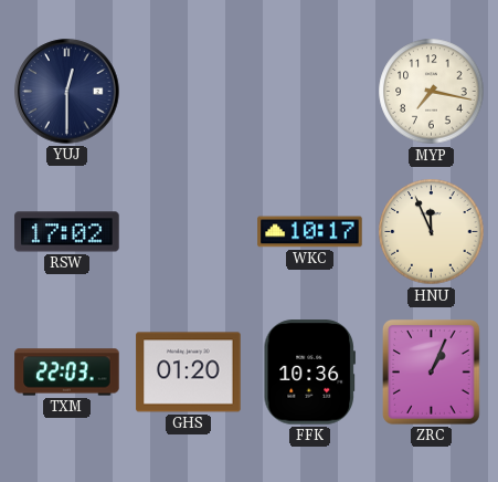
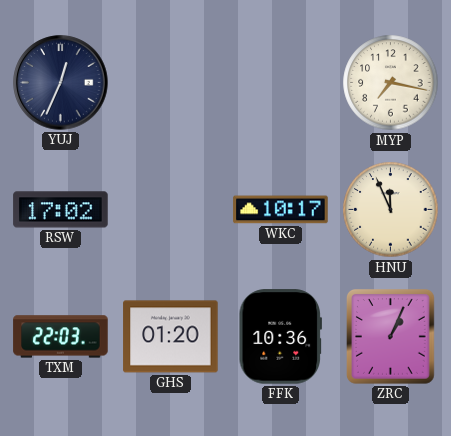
YUJ: 12:30 -> 12:34 (61, 83)
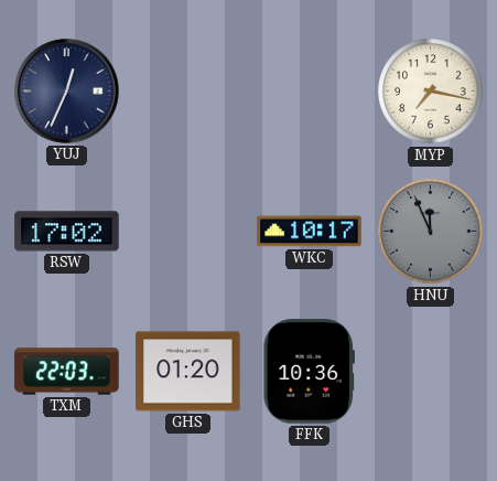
HNU dial: cream -> grey (431, 232)
ZRC: 1:04 -> none (390, 337)
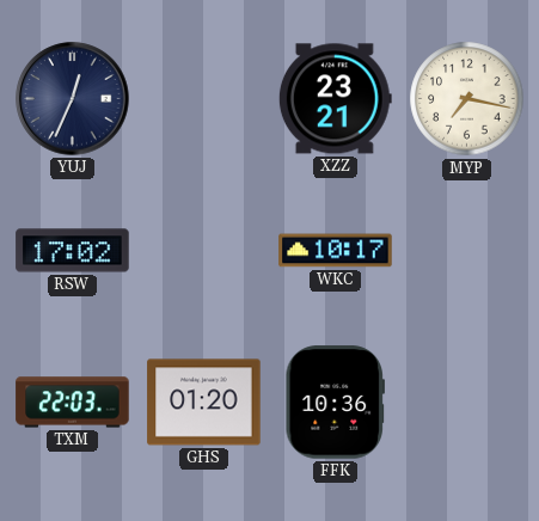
XZZ: none -> 23:21 (335, 99)
HNU: 11:56 -> none (431, 232)
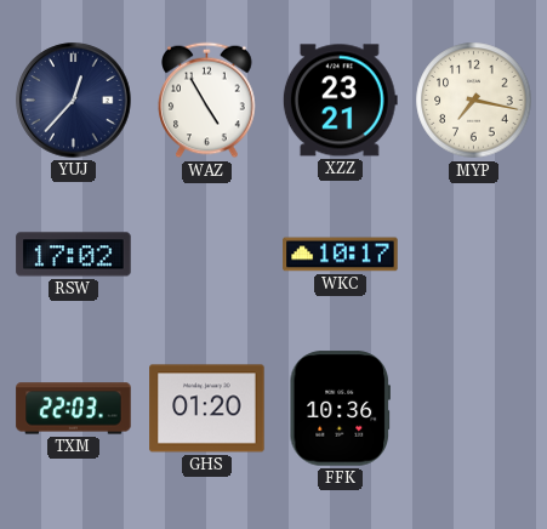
YUJ: 12:34 -> 12:37 (74, 101)
WAZ: none -> 4:55 (207, 101)
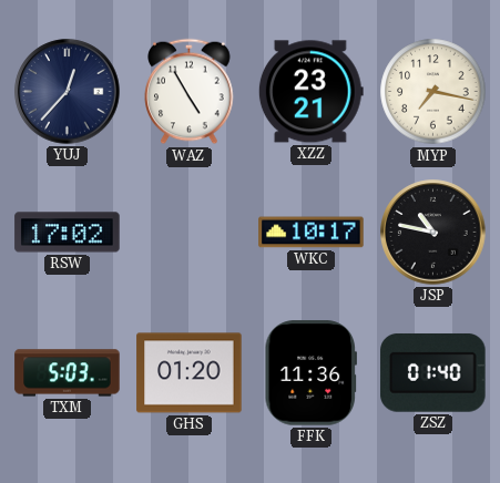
JSP: none -> 10:47 (433, 233)
TXM: 22:03 -> 5:03 (68, 373)
FFK: 10:36 -> 11:36 (310, 373)
ZSZ: none -> 01:40 (433, 372)
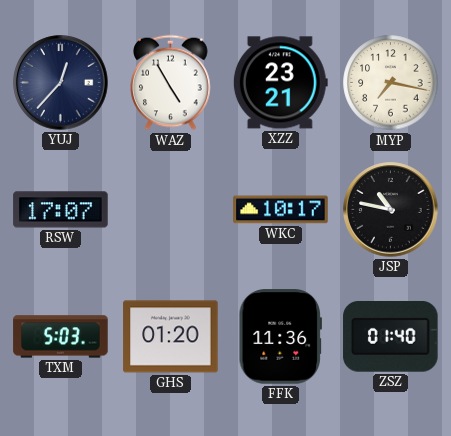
RSW: 17:02 -> 17:07 (61, 210)
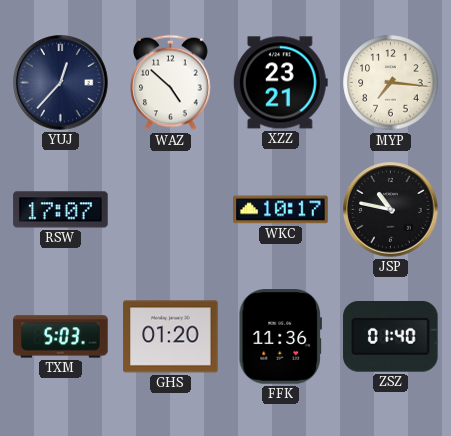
WAZ: 4:55 -> 4:52 (171, 83)
MYP: 7:17 -> 7:16 (391, 83)
